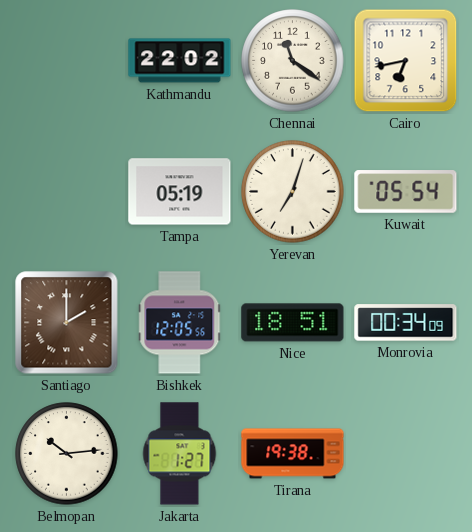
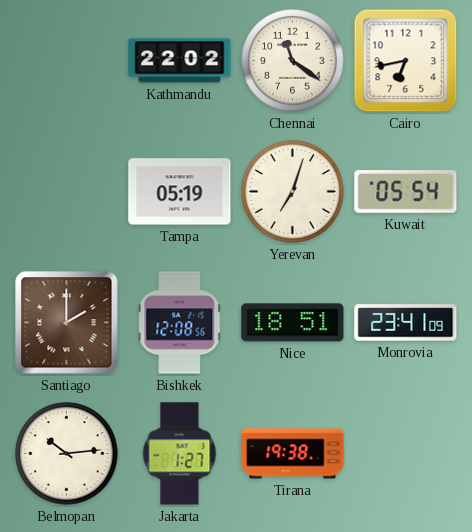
Bishkek: 12:05 -> 12:08 (180, 323)
Monrovia: 00:34 -> 23:41 (406, 323)
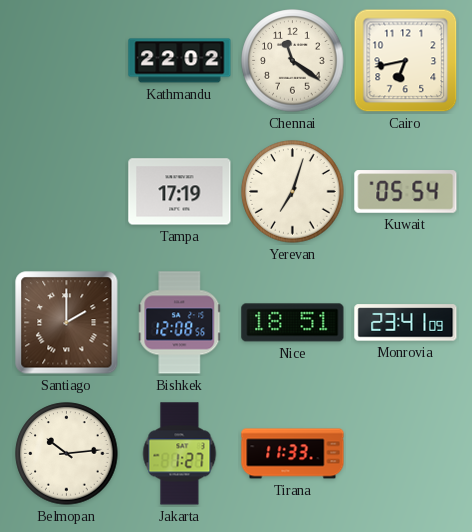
Tampa: 05:19 -> 17:19 (180, 192)
Tirana: 19:38 -> 11:33 (293, 454)
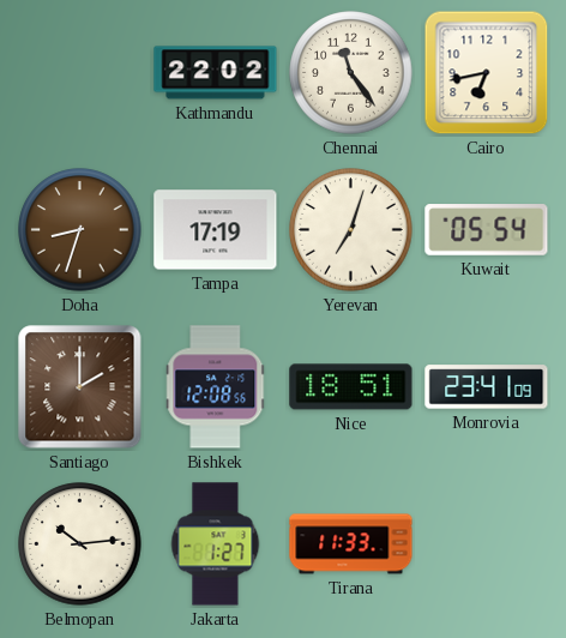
Chennai: 11:21 -> 11:24 (351, 73)
Doha: none -> 8:33 (80, 230)
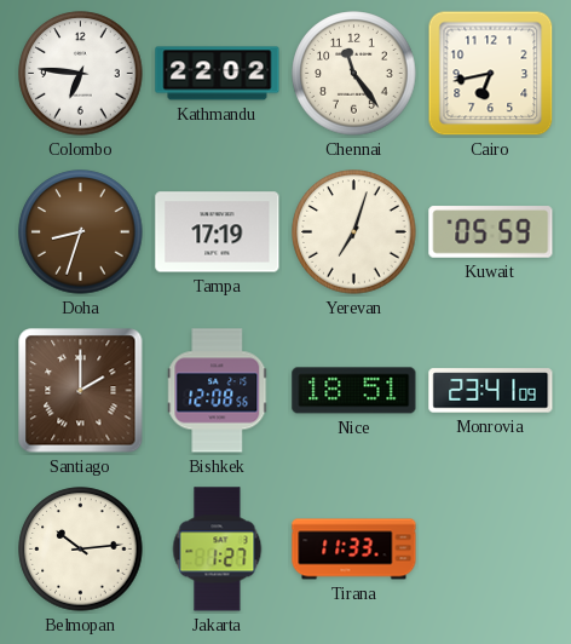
Colombo: none -> 6:46 (81, 74)
Kuwait: 05:54 -> 05:59 (491, 232)
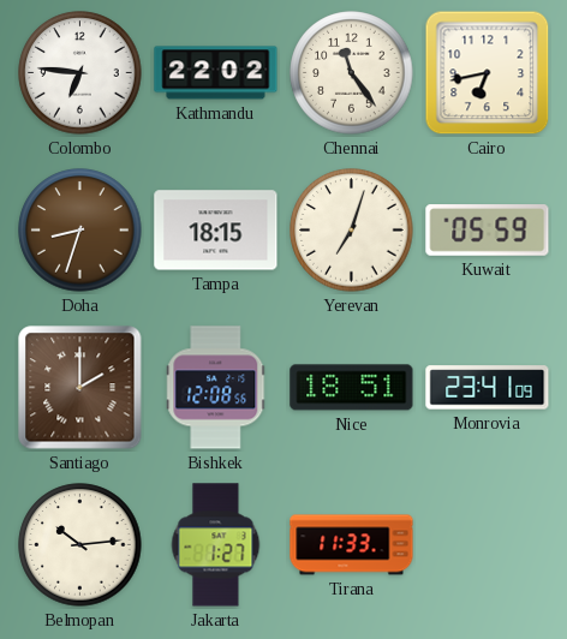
Tampa: 17:19 -> 18:15 (216, 231)
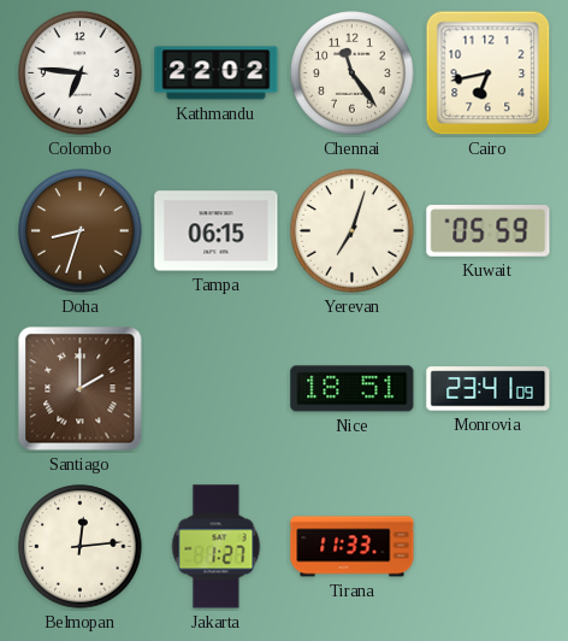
Tampa: 18:15 -> 06:15 (217, 231)
Bishkek: 12:08 -> none (216, 388)
Belmopan: 10:14 -> 12:14 (81, 547)
